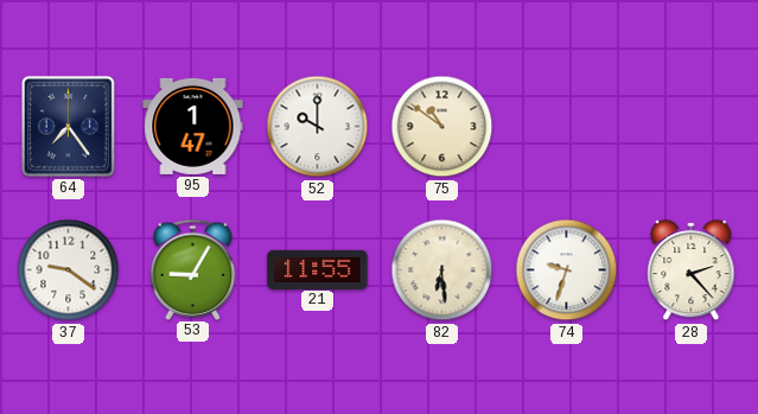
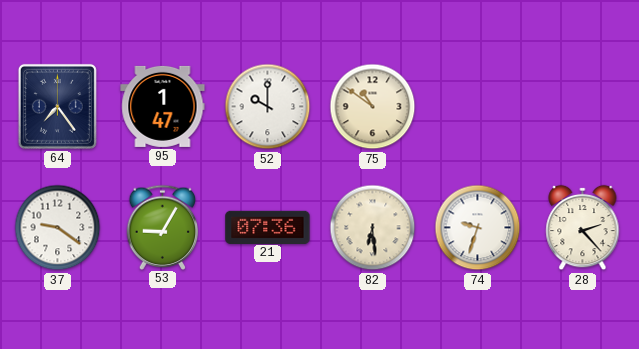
21: 11:55 -> 07:36 (268, 227)
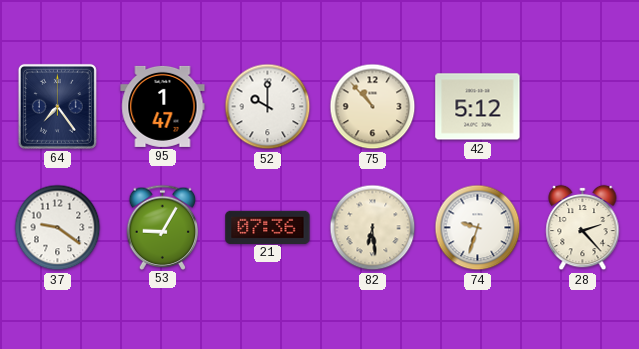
75: 10:51 -> 10:53 (373, 107)
42: none -> 5:12 (478, 107)
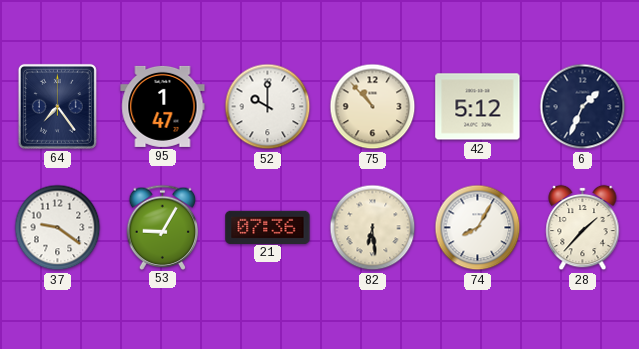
6: none -> 1:34 (583, 107)
74: 9:33 -> 8:05 (478, 228)
28: 2:23 -> 1:37 (583, 228)
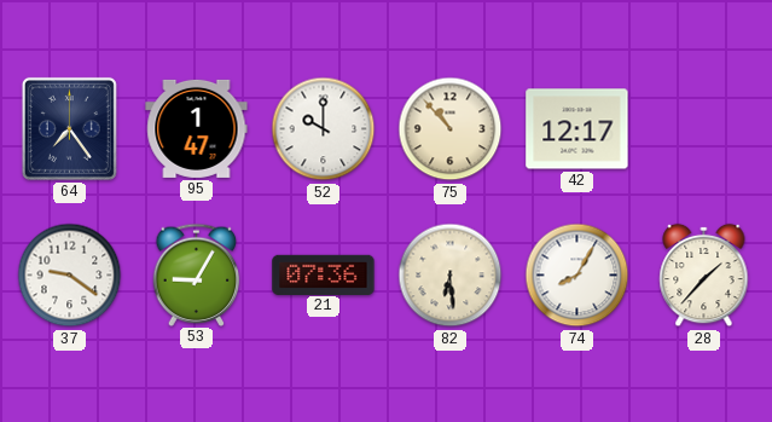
42: 5:12 -> 12:17 (577, 129)
6: 1:34 -> none (583, 107)
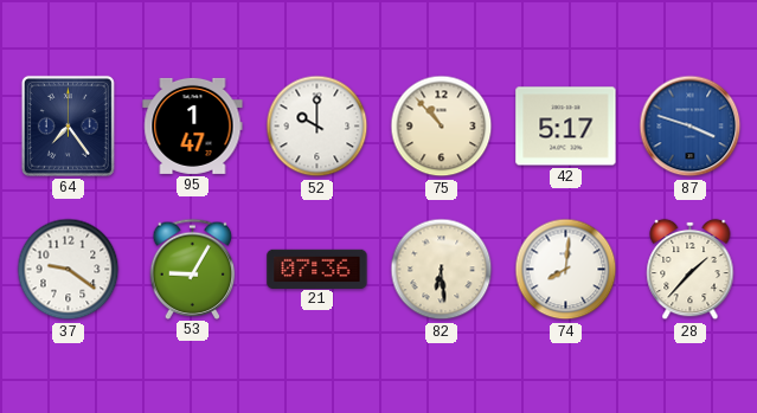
42: 12:17 -> 5:17 (566, 127)
87: none -> 3:48 (691, 127)
74: 8:05 -> 8:01 (566, 270)
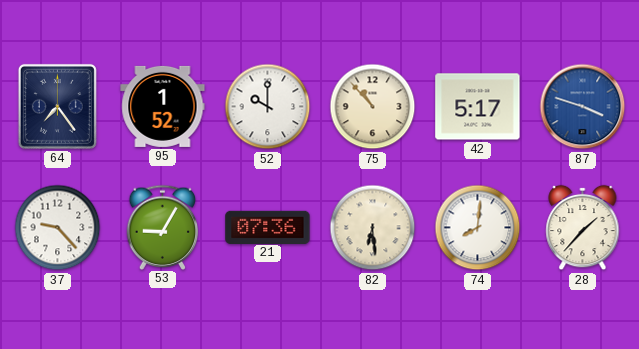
95: 1:47 -> 1:52 (163, 106)
37: 9:21 -> 9:23 (58, 228)
